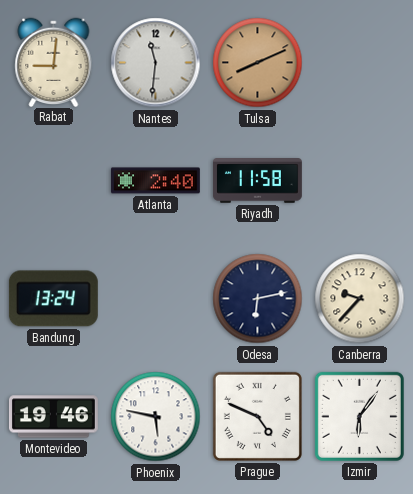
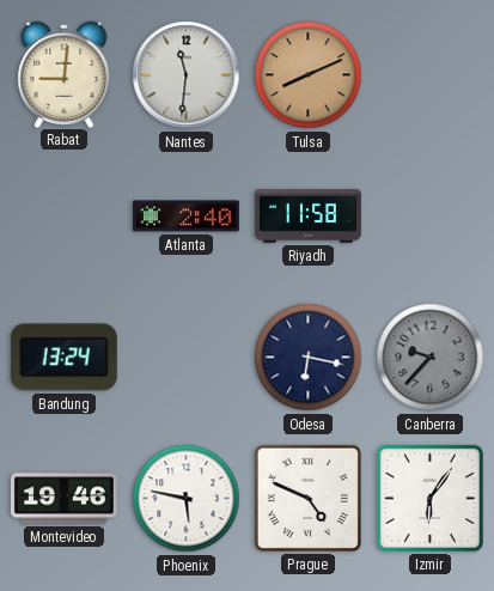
Odesa: 6:13 -> 6:17 (309, 358)
Canberra dial: cream -> grey (431, 358)
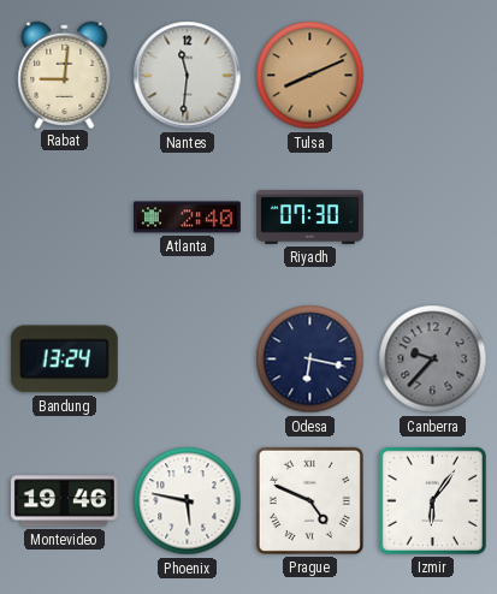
Riyadh: 11:58 -> 07:30 (310, 218)
